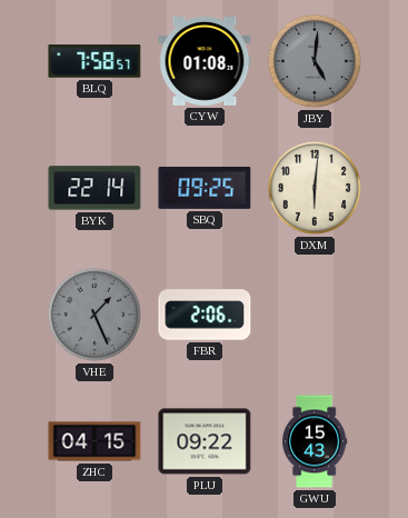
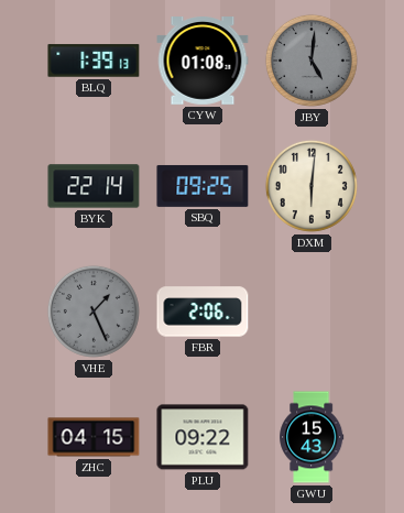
BLQ: 7:58 -> 1:39 (94, 61)
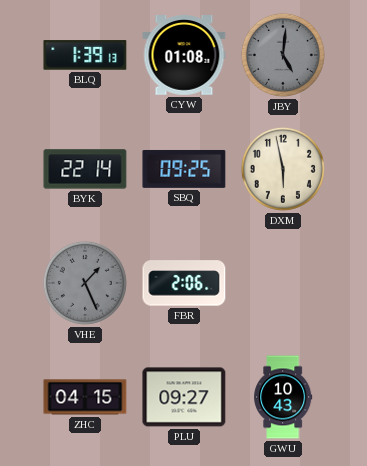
DXM: 6:01 -> 5:58 (283, 169)
PLU: 09:22 -> 09:27 (184, 397)
GWU: 15:43 -> 10:43 (283, 397)
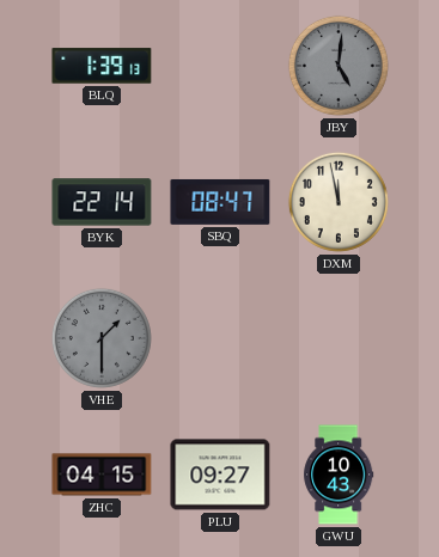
CYW: 01:08 -> none (184, 56)
SBQ: 09:25 -> 08:47 (220, 202)
DXM: 5:58 -> 11:58 (339, 202)
VHE: 1:26 -> 1:30 (102, 338)
FBR: 2:06 -> none (184, 283)
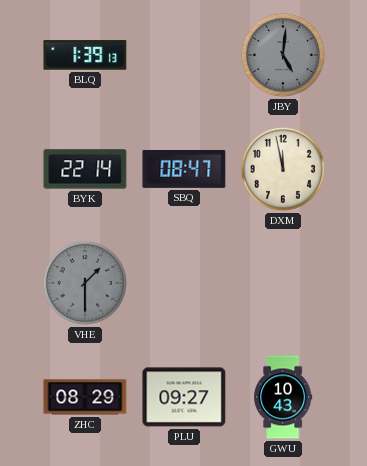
ZHC: 04:15 -> 08:29 (85, 397)
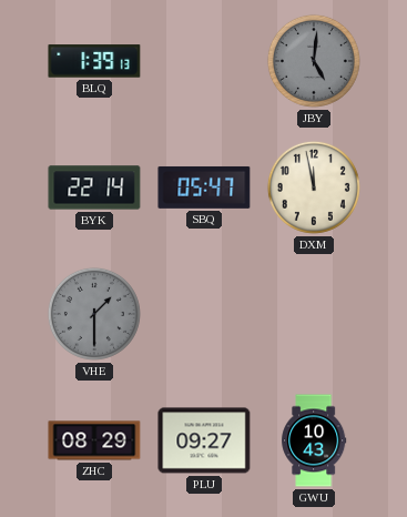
SBQ: 08:47 -> 05:47 (204, 187)
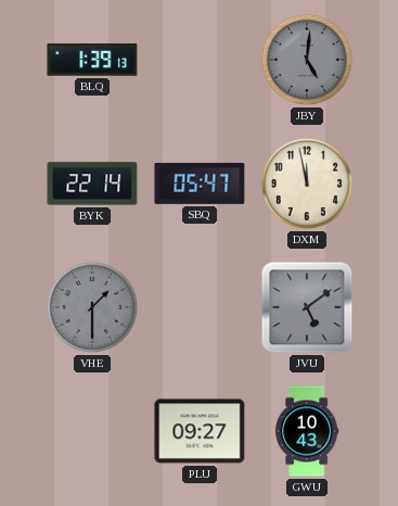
JVU: none -> 5:09 (307, 307)
ZHC: 08:29 -> none (94, 440)
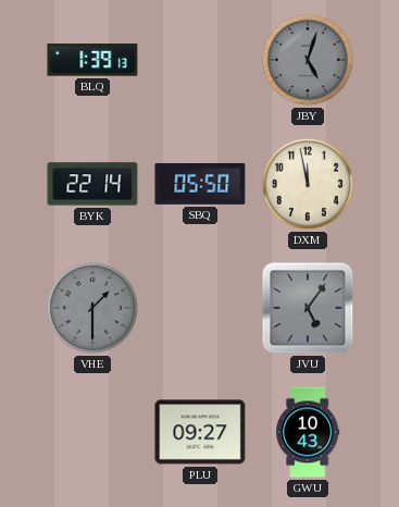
JBY: 5:01 -> 5:03 (308, 60)
SBQ: 05:47 -> 05:50 (200, 184)
JVU: 5:09 -> 5:06 (308, 308)
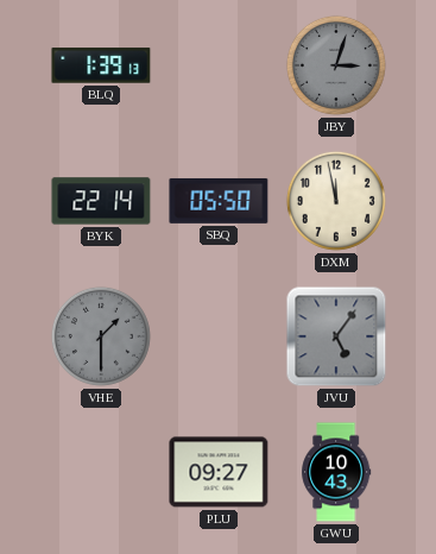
JBY: 5:03 -> 3:03 (336, 65)
